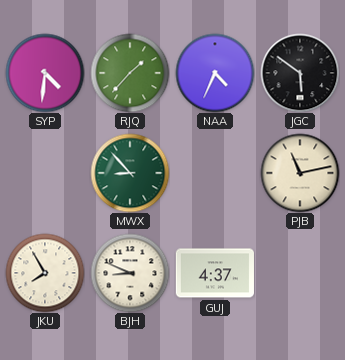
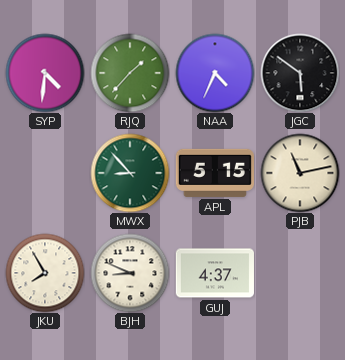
APL: none -> 5:15 (215, 173)
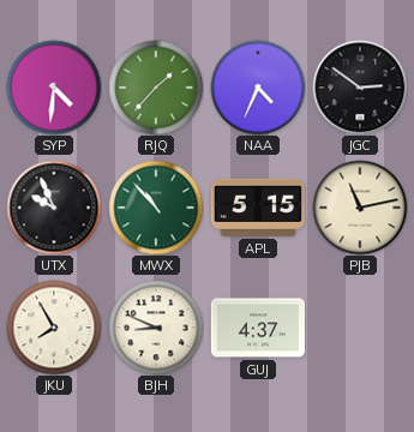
JGC: 5:51 -> 2:51 (360, 88)
UTX: none -> 9:56 (54, 208)
MWX: 8:53 -> 10:53 (156, 208)
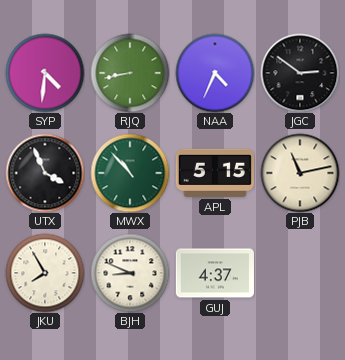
RJQ: 1:37 -> 8:43 (130, 73)
UTX: 9:56 -> 3:56 (45, 173)
